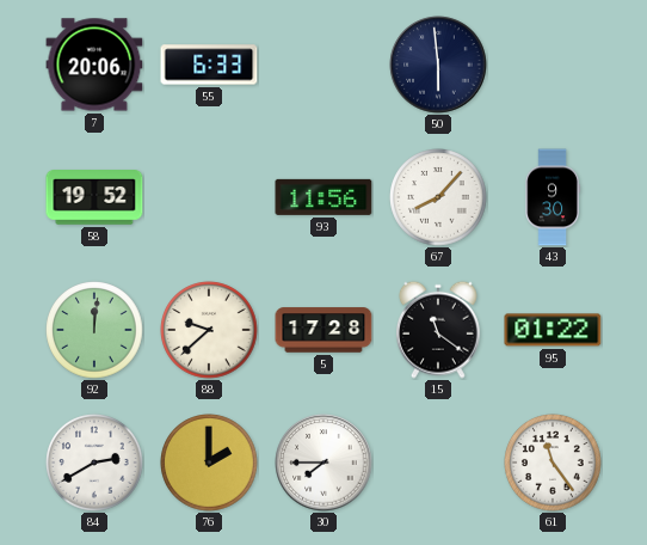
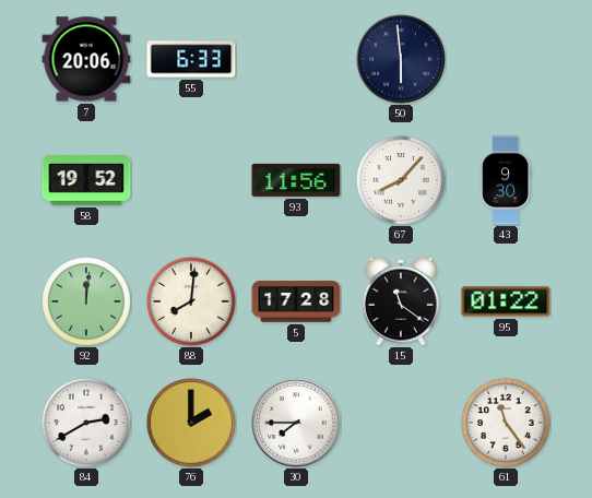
88: 9:38 -> 8:01 (191, 301)
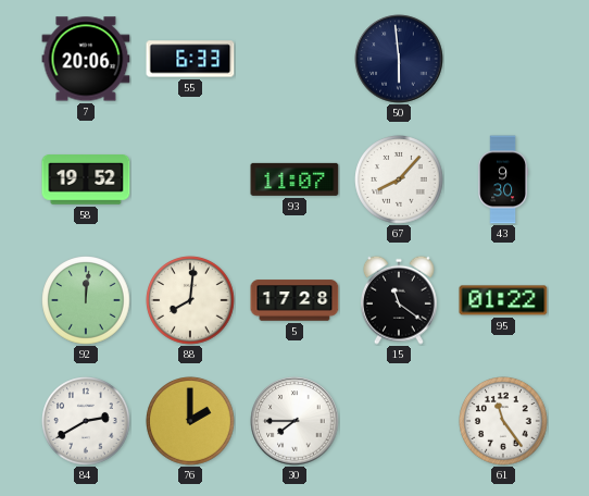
93: 11:56 -> 11:07 (294, 179)
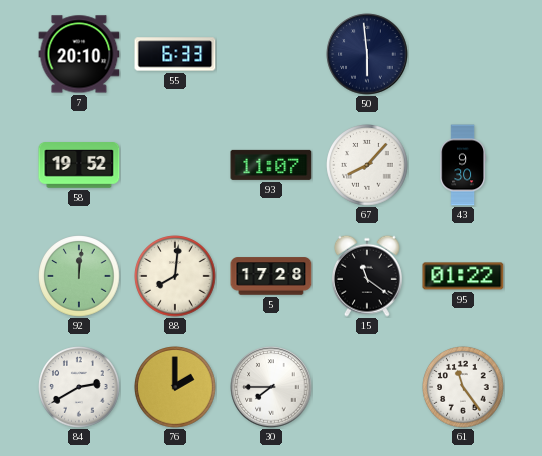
7: 20:06 -> 20:10 (79, 54)
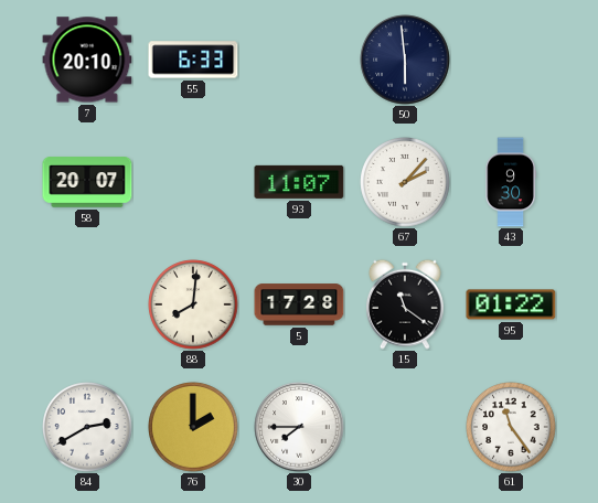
58: 19:52 -> 20:07 (87, 182)
67: 8:07 -> 2:07 (405, 182)
92: 12:01 -> none (79, 276)
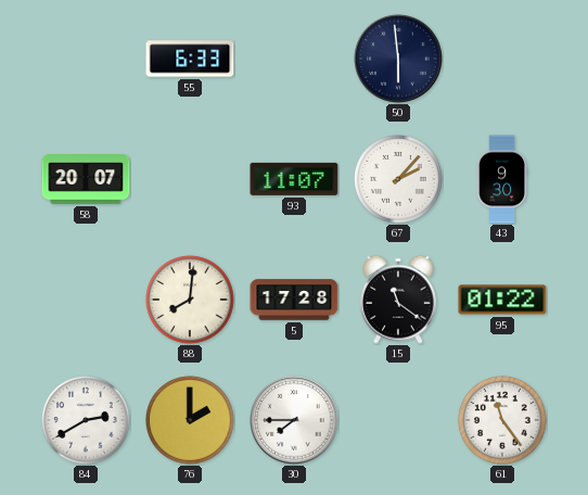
7: 20:10 -> none (87, 60)
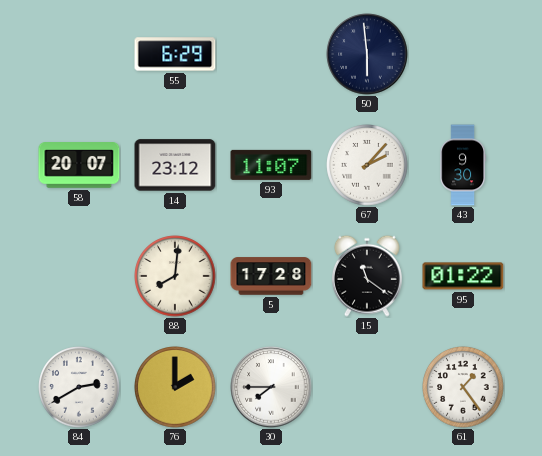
55: 6:33 -> 6:29 (175, 54)
14: none -> 23:12 (175, 165)
61: 11:24 -> 1:24 (463, 387)
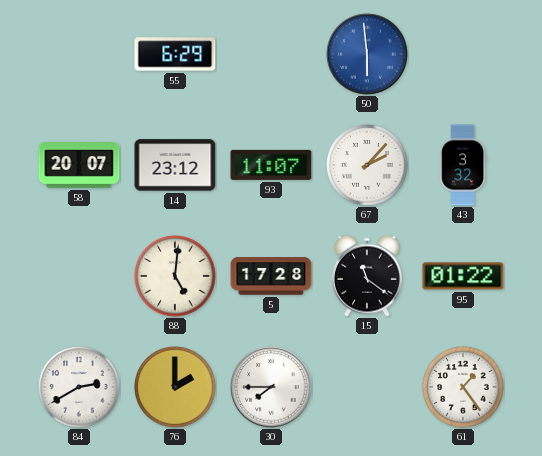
50 dial: navy -> blue (367, 54)
43: 9:30 -> 3:32 (463, 165)
88: 8:01 -> 5:01 (175, 276)
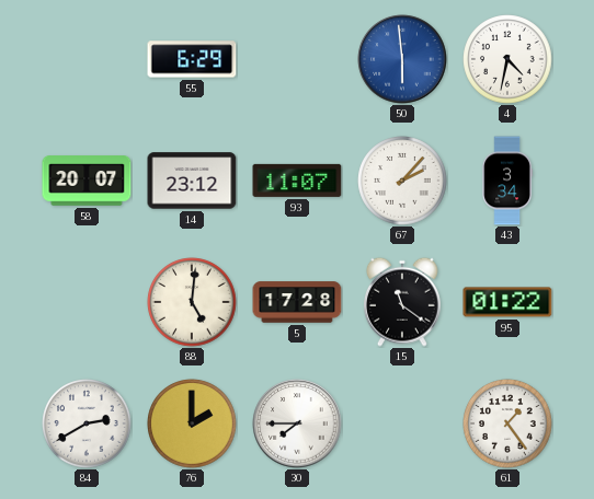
4: none -> 4:32 (507, 59)
43: 3:32 -> 3:34 (507, 181)
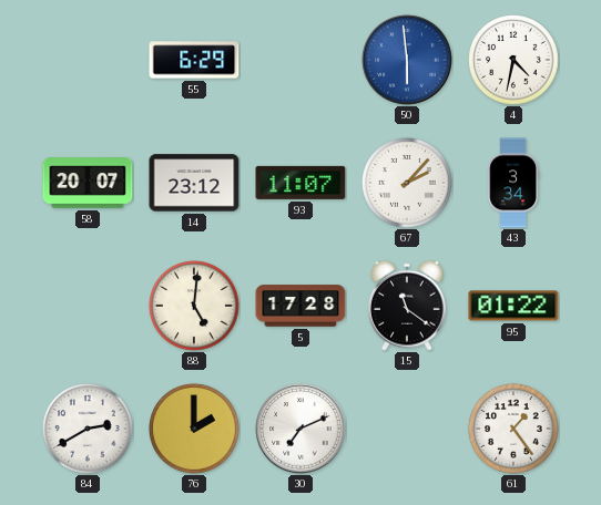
30: 7:45 -> 7:11 (300, 429)
